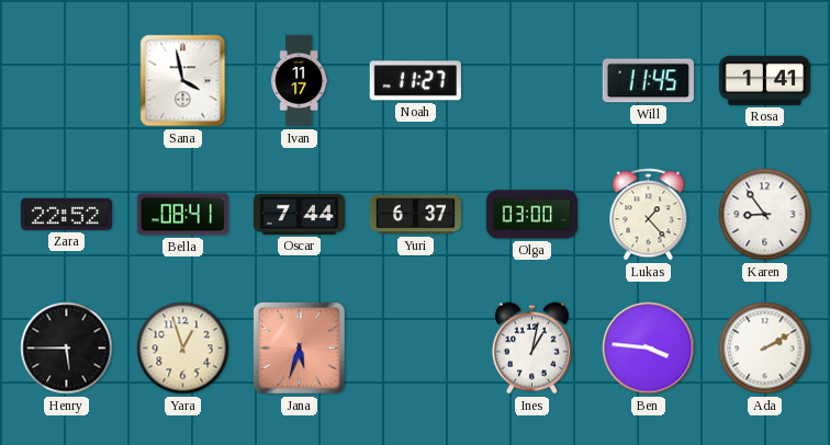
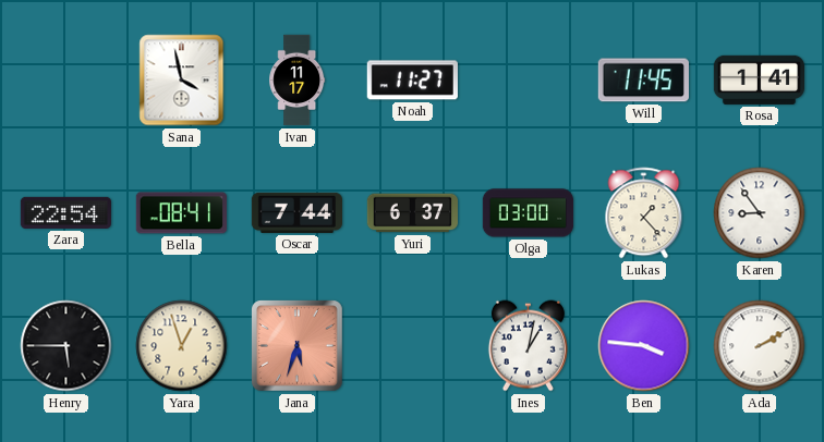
Zara: 22:52 -> 22:54 (65, 212)
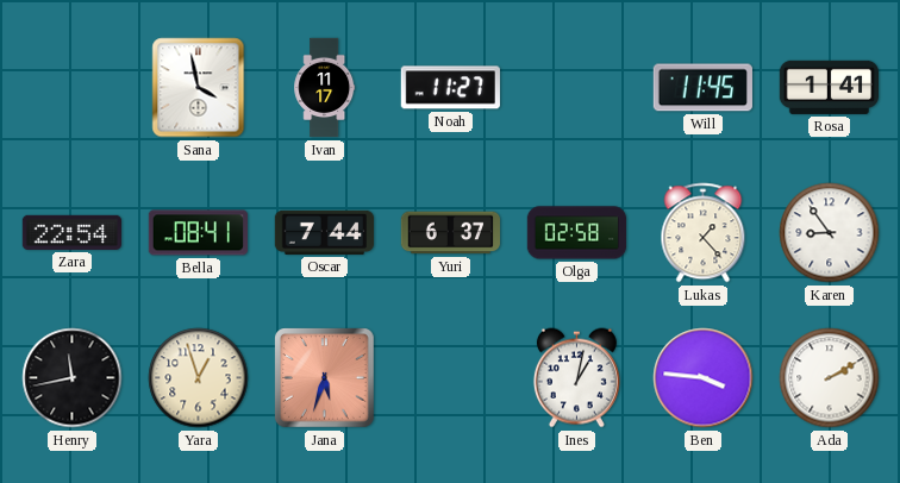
Olga: 03:00 -> 02:58 (577, 233)
Henry: 5:45 -> 11:43 (73, 378)
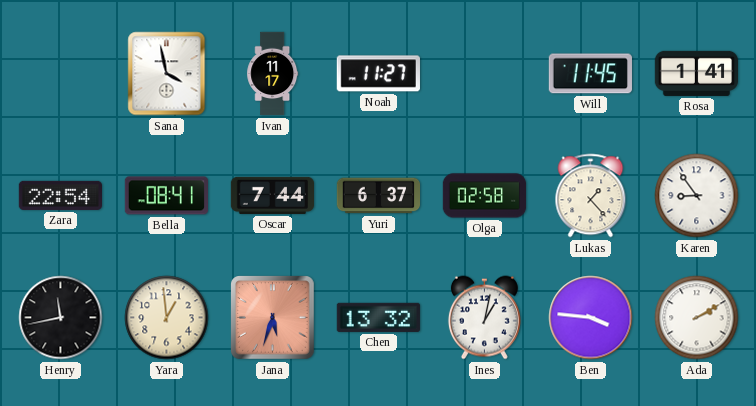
Yara: 12:57 -> 12:59 (167, 318)
Chen: none -> 13:32 (378, 317)
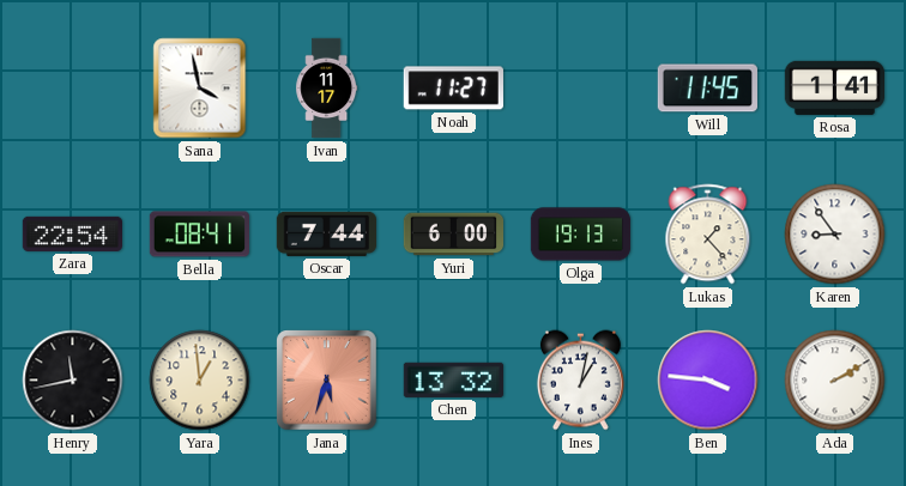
Yuri: 6:37 -> 6:00 (453, 235)
Olga: 02:58 -> 19:13 (581, 235)
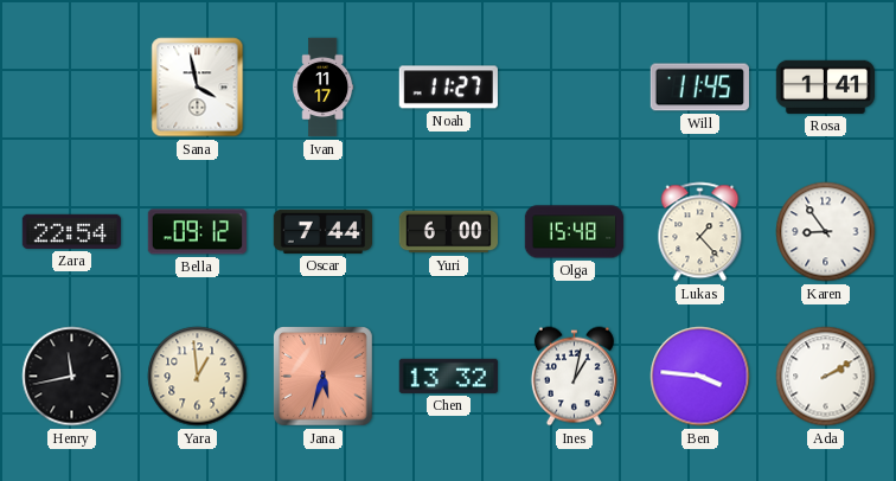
Bella: 08:41 -> 09:12 (197, 232)
Olga: 19:13 -> 15:48 (575, 232)
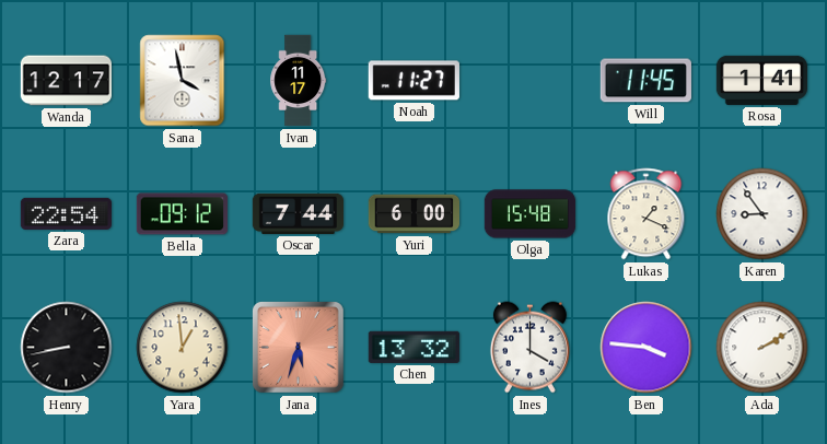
Wanda: none -> 12:17 (66, 81)
Lukas: 1:23 -> 1:19 (647, 214)
Henry: 11:43 -> 8:43 (67, 348)
Ines: 1:02 -> 4:00 (529, 348)
